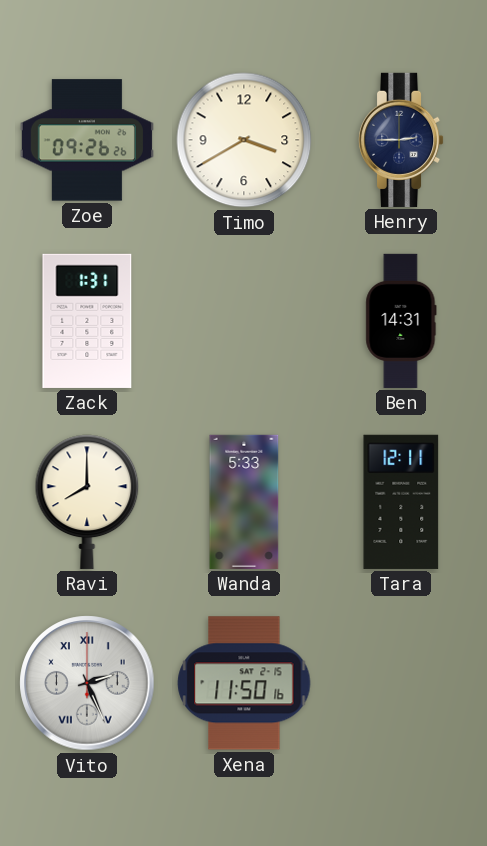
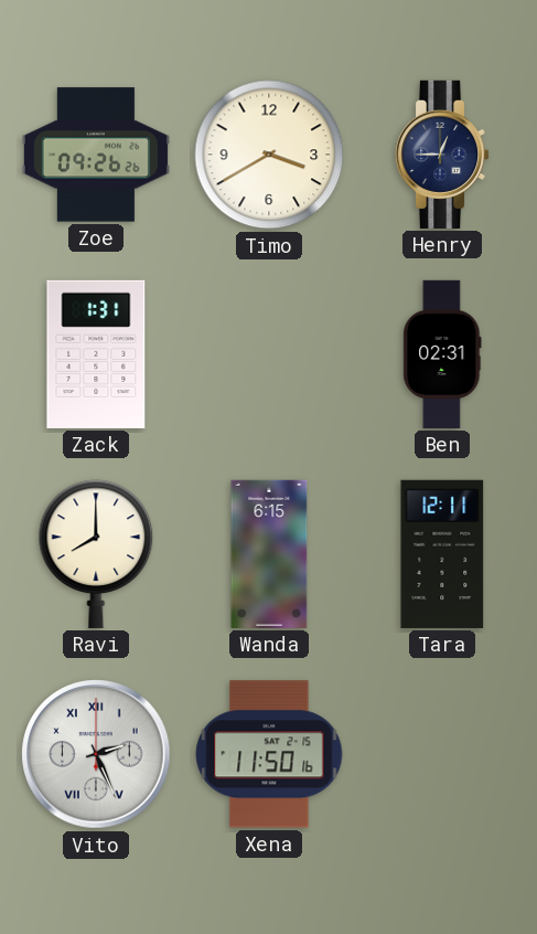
Henry: 2:45 -> 12:45 (442, 155)
Ben: 14:31 -> 02:31 (442, 354)
Wanda: 5:33 -> 6:15 (269, 554)
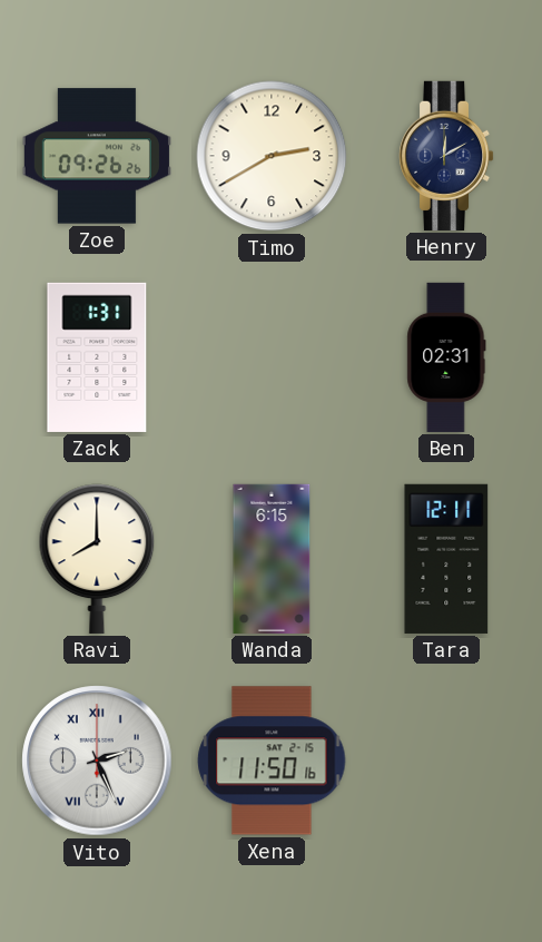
Timo: 3:40 -> 2:40 (272, 156)
Henry: 12:45 -> 12:10 (446, 156)
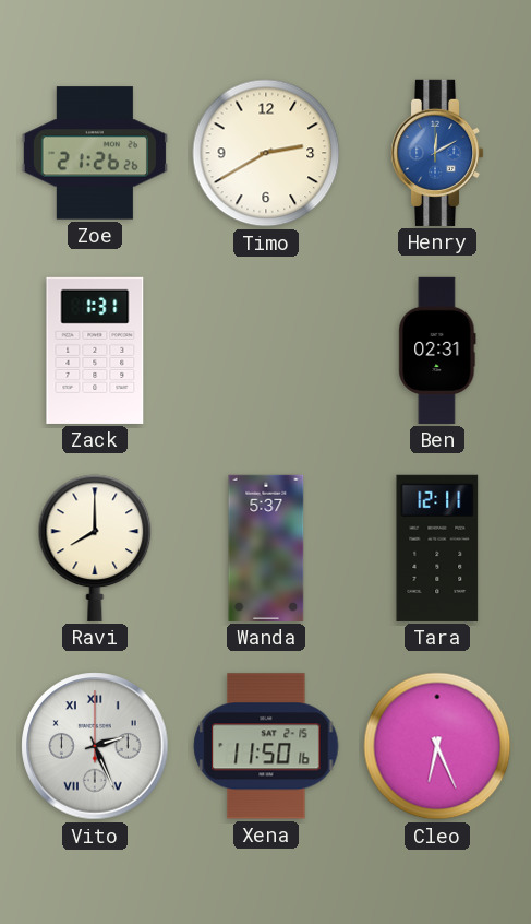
Zoe: 09:26 -> 21:26 (95, 153)
Henry dial: navy -> blue (437, 153)
Wanda: 6:15 -> 5:37 (266, 548)
Cleo: none -> 6:26 (437, 746)
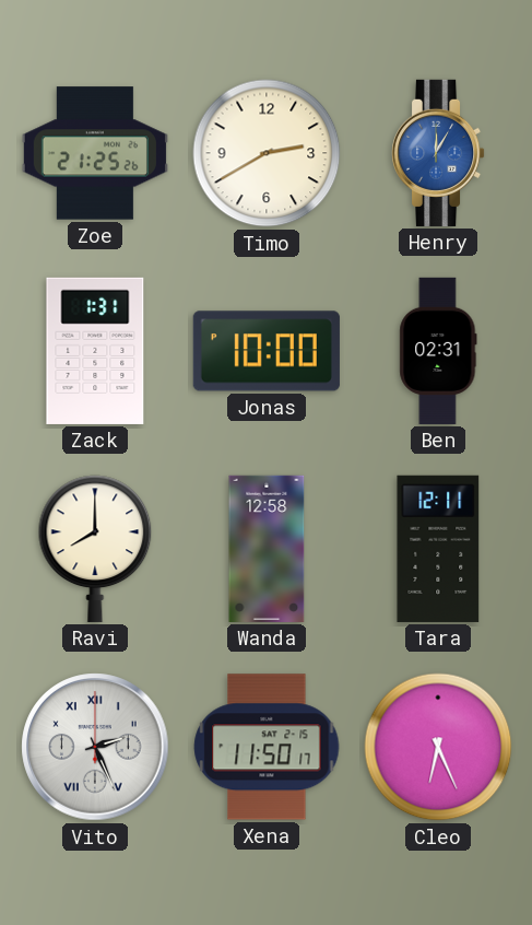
Zoe: 21:26 -> 21:25 (95, 153)
Henry: 12:10 -> 12:05 (438, 153)
Jonas: none -> 10:00 (267, 351)
Wanda: 5:37 -> 12:58 (267, 549)
Xena: 11:50:16 -> 11:50:17 (267, 747)
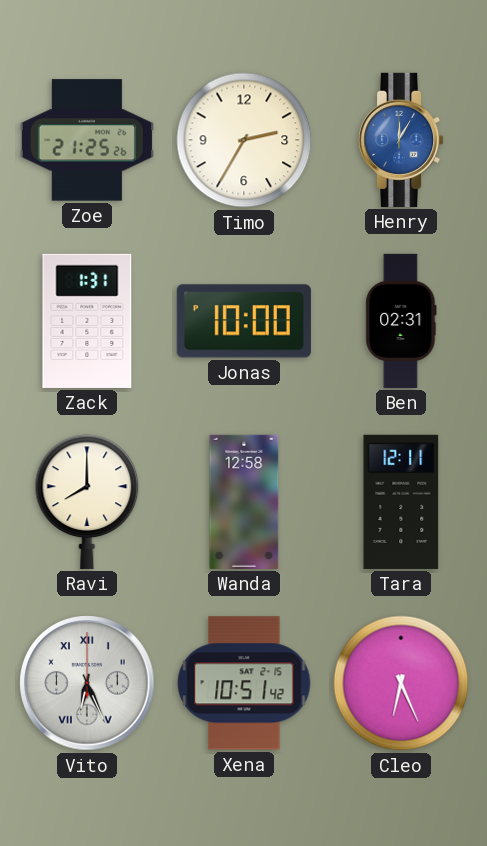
Timo: 2:40 -> 2:35 (244, 140)
Vito: 2:26 -> 6:26 (87, 683)
Xena: 11:50 -> 10:51 (244, 683)
